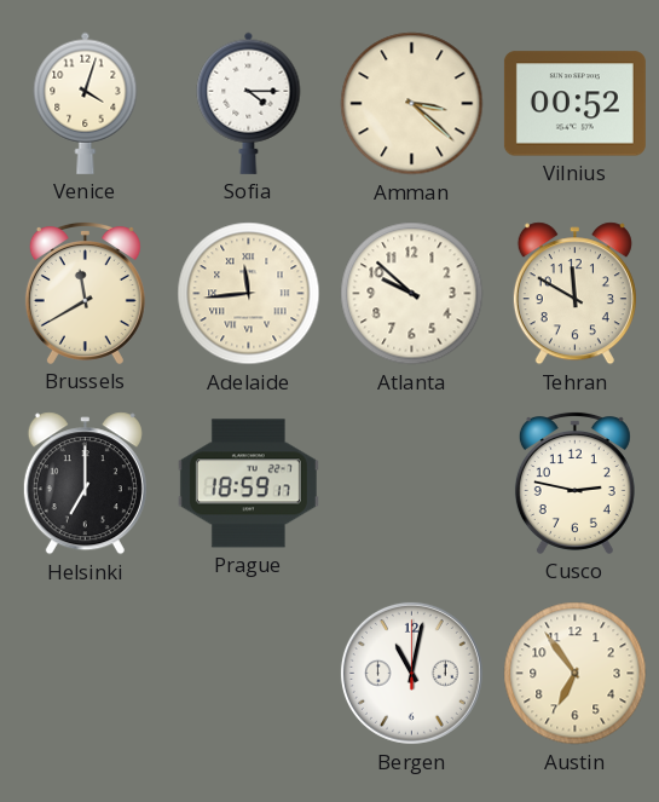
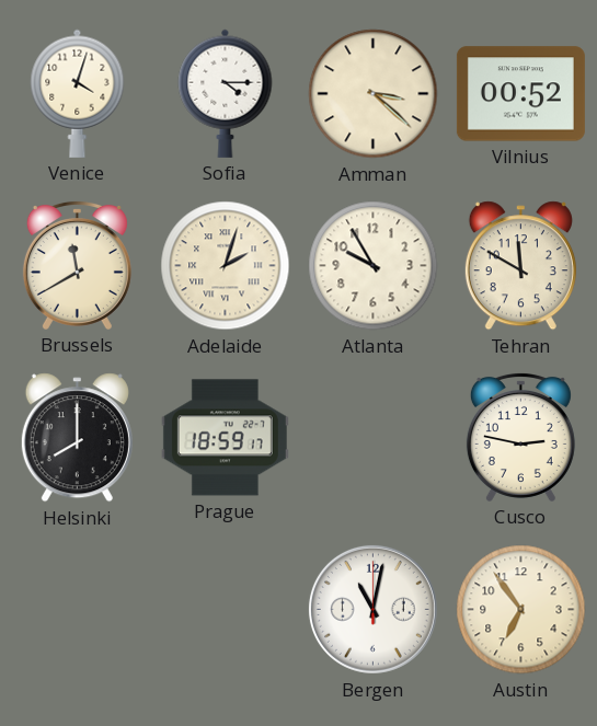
Adelaide: 11:44 -> 2:03 (226, 266)
Atlanta: 9:52 -> 9:55 (374, 266)
Helsinki: 7:00 -> 8:00 (77, 438)
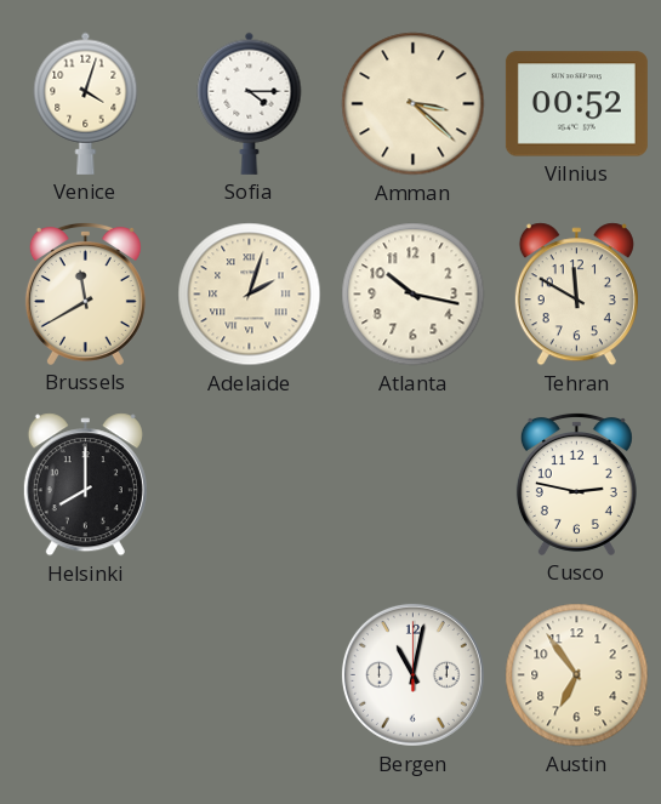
Atlanta: 9:55 -> 10:17 (414, 295)
Prague: 18:59 -> none (225, 438)
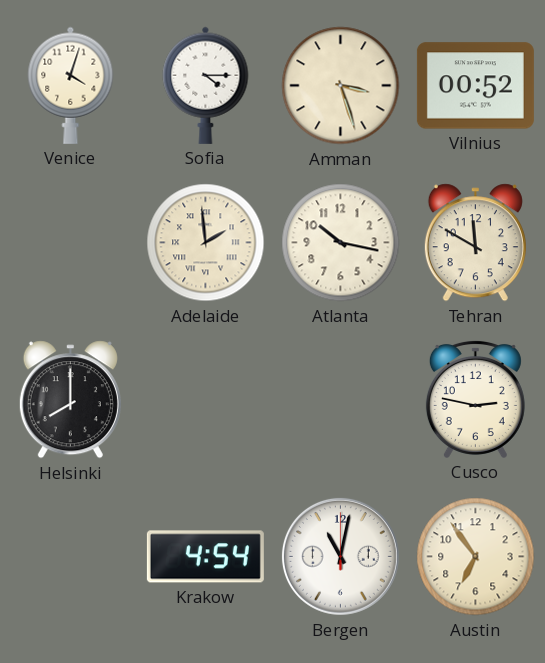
Amman: 3:22 -> 3:27 (341, 86)
Brussels: 11:40 -> none (85, 293)
Adelaide: 2:03 -> 1:59 (206, 243)
Krakow: none -> 4:54 (205, 557)
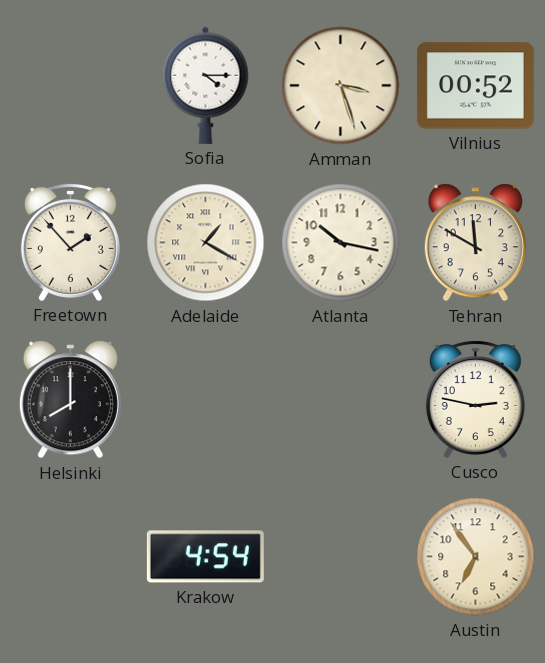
Venice: 4:03 -> none (71, 85)
Freetown: none -> 1:53 (70, 242)
Adelaide: 1:59 -> 1:20 (206, 243)
Bergen: 11:02 -> none (340, 556)
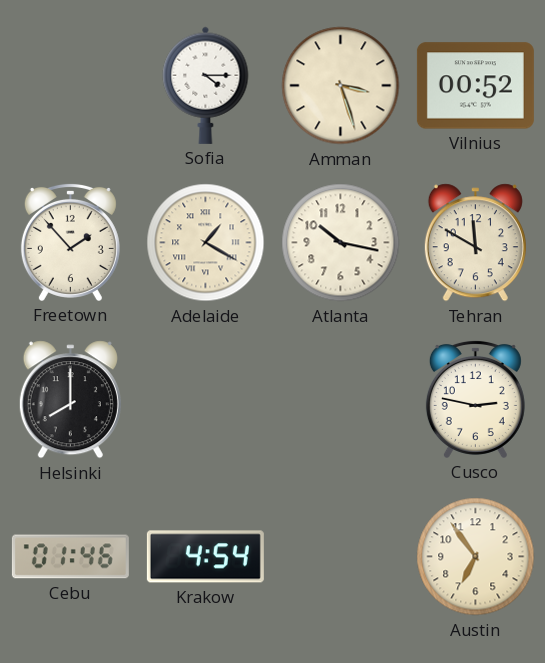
Cebu: none -> 01:46 (70, 557)
